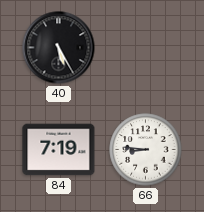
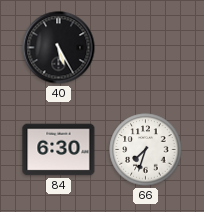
84: 7:19 -> 6:30 (59, 150)
66: 8:46 -> 7:33 (146, 150)
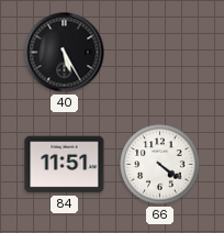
84: 6:30 -> 11:51 (65, 165)
66: 7:33 -> 4:21 (160, 165)
